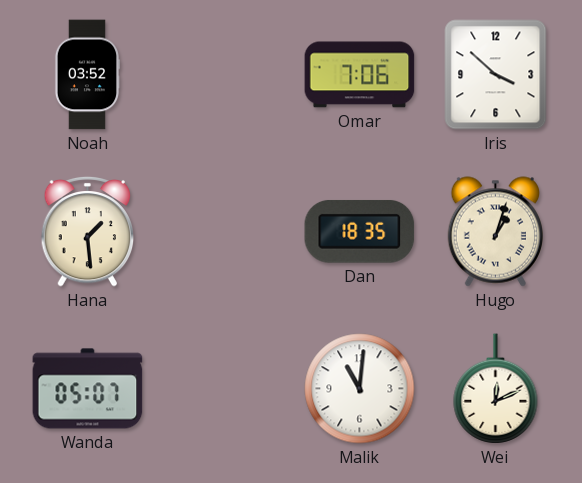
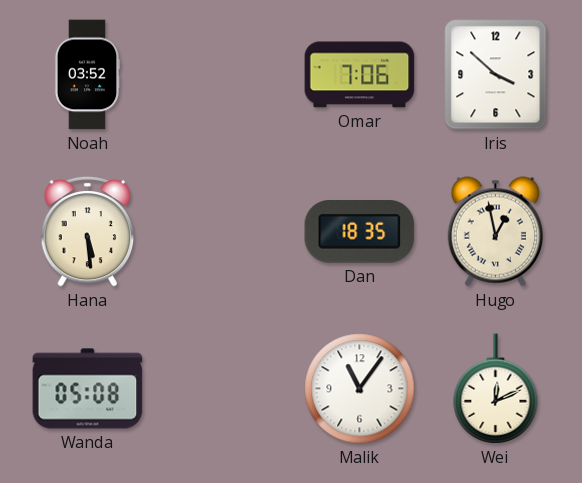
Hana: 1:29 -> 5:29 (88, 231)
Hugo: 1:03 -> 12:58 (495, 232)
Wanda: 05:07 -> 05:08 (88, 389)
Malik: 11:01 -> 11:06 (360, 389)
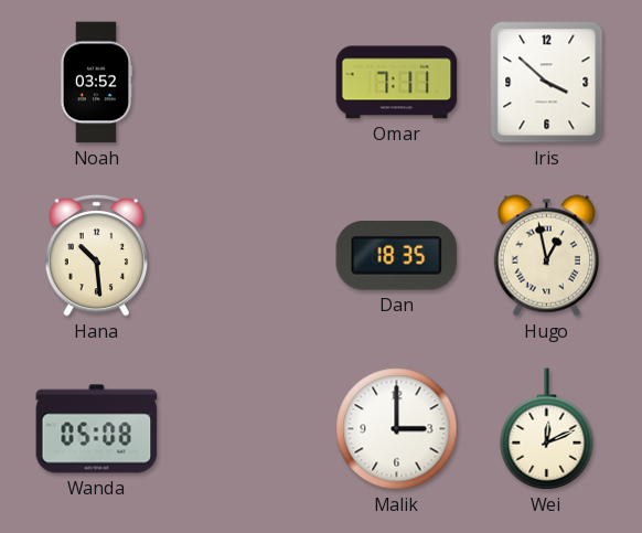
Omar: 7:06 -> 7:11 (397, 83)
Hana: 5:29 -> 10:29 (97, 255)
Malik: 11:06 -> 3:00 (397, 429)
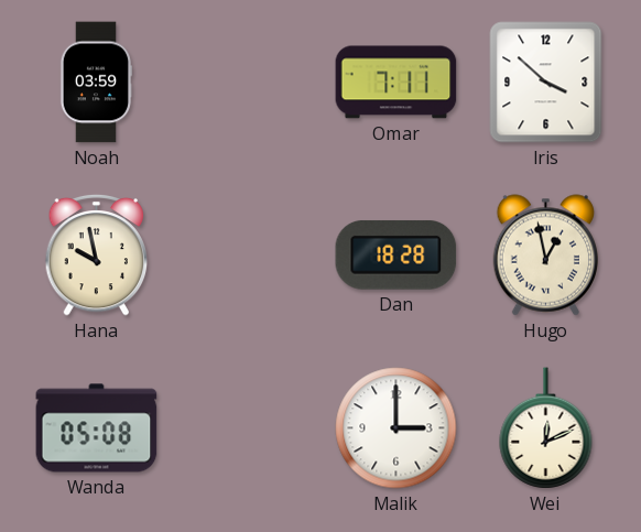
Noah: 03:52 -> 03:59 (95, 83)
Hana: 10:29 -> 9:58 (97, 254)
Dan: 18:35 -> 18:28 (396, 254)
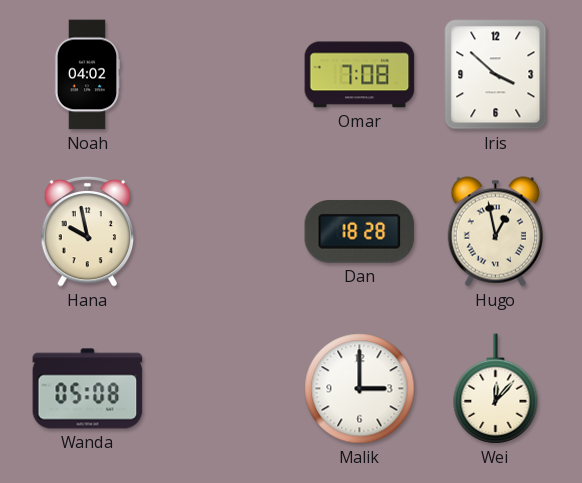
Noah: 03:59 -> 04:02 (86, 75)
Omar: 7:11 -> 7:08 (360, 75)
Wei: 12:11 -> 12:07 (496, 389)
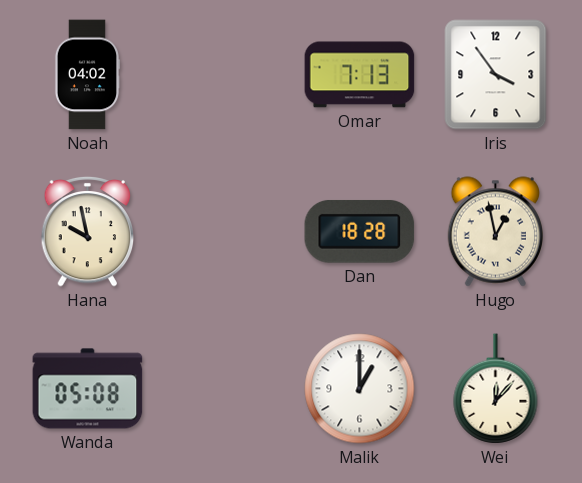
Omar: 7:08 -> 7:13 (360, 75)
Iris: 3:52 -> 3:54 (496, 75)
Malik: 3:00 -> 1:00 (360, 389)
